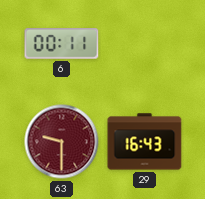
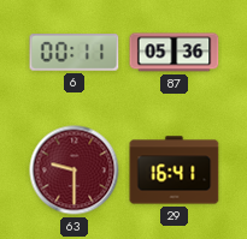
87: none -> 05:36 (175, 53)
29: 16:43 -> 16:41 (175, 171)
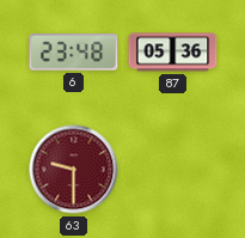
6: 00:11 -> 23:48 (74, 53)
29: 16:41 -> none (175, 171)
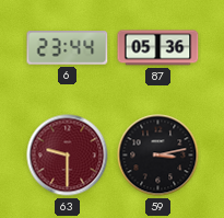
6: 23:48 -> 23:44 (68, 48)
59: none -> 3:13 (158, 156)
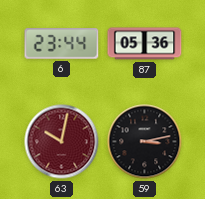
63: 9:30 -> 10:02 (62, 142)
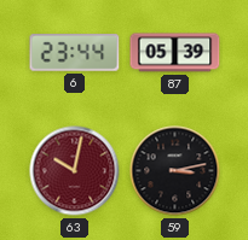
87: 05:36 -> 05:39 (175, 53)
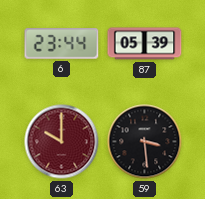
63: 10:02 -> 10:00 (62, 142)
59: 3:13 -> 3:29 (145, 142)
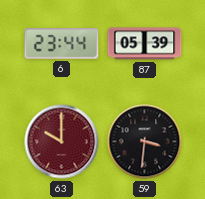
59: 3:29 -> 3:31 (145, 142)
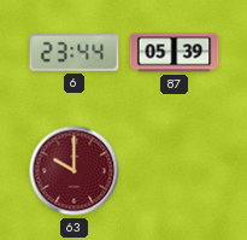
59: 3:31 -> none (145, 142)
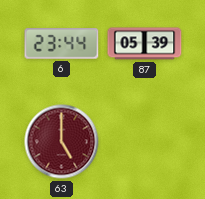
63: 10:00 -> 5:00 (62, 142)
